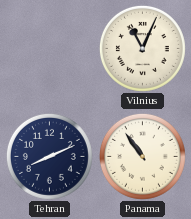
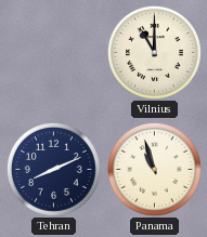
Vilnius: 11:04 -> 11:00 (154, 52)
Panama: 10:54 -> 10:57 (154, 169)
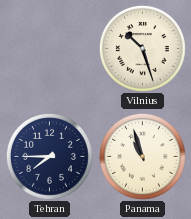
Vilnius: 11:00 -> 10:27 (142, 48)
Tehran: 8:11 -> 7:45 (49, 156)
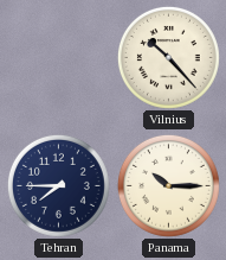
Vilnius: 10:27 -> 10:23 (168, 57)
Panama: 10:57 -> 10:15 (168, 185)
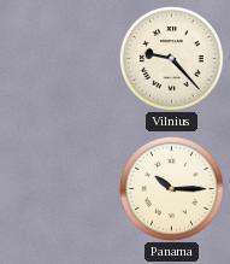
Vilnius: 10:23 -> 9:23 (171, 58)
Tehran: 7:45 -> none (58, 185)
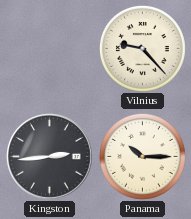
Kingston: none -> 2:44 (49, 156)
